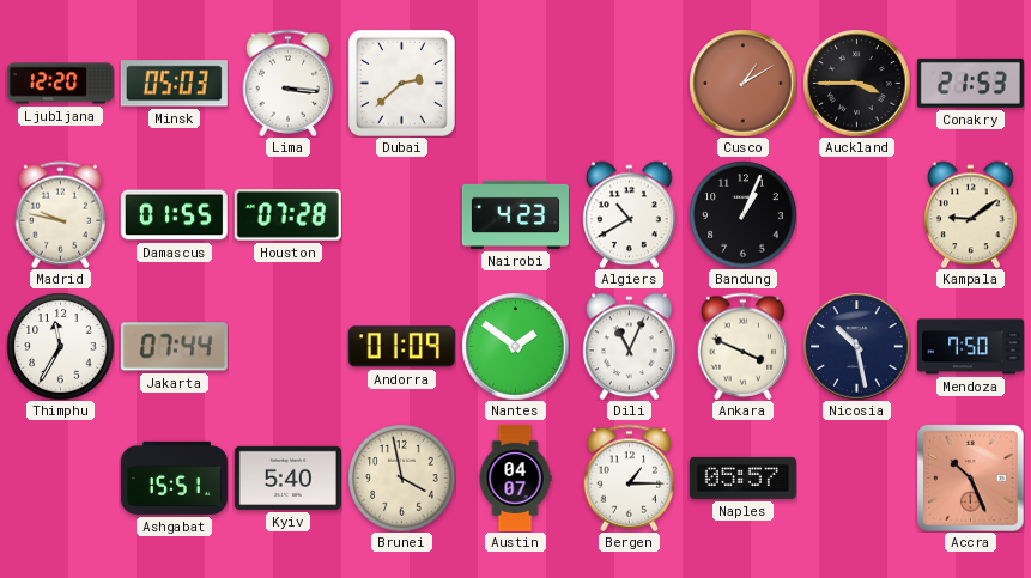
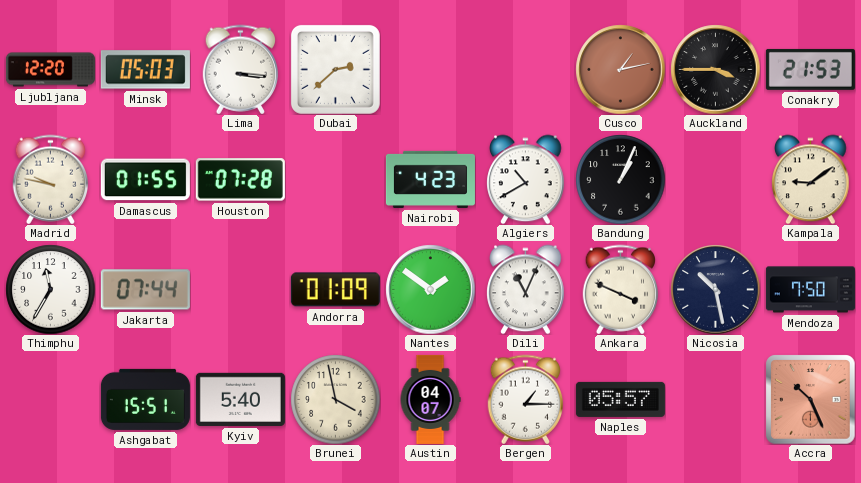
Cusco: 1:10 -> 1:13 (620, 69)
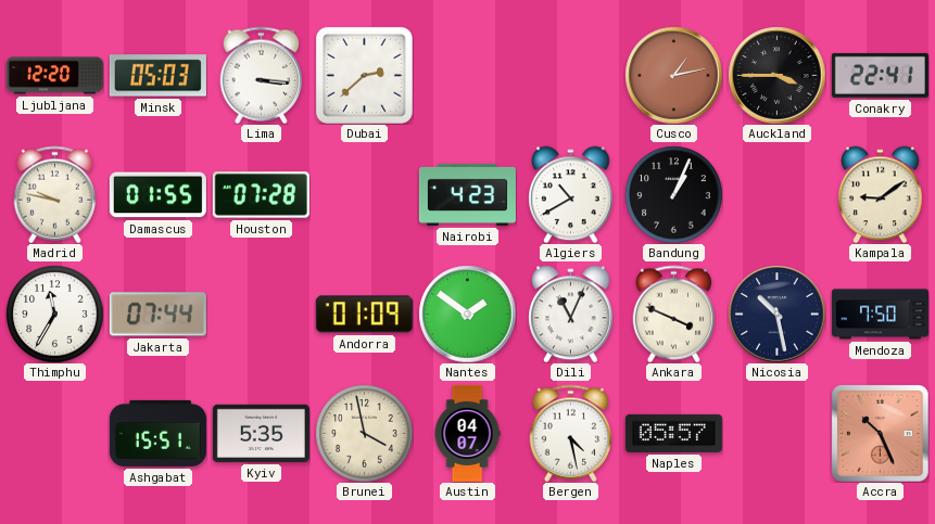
Conakry: 21:53 -> 22:41 (880, 75)
Kyiv: 5:40 -> 5:35 (261, 433)
Bergen: 1:15 -> 4:28 (571, 433)
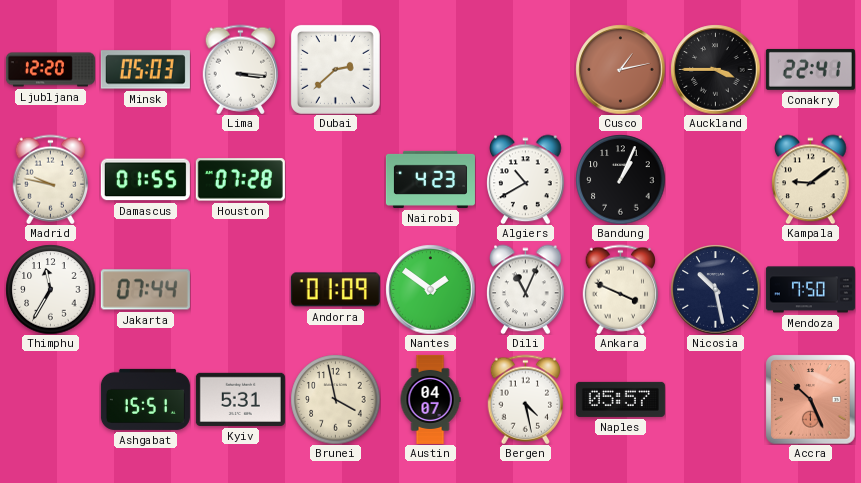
Kyiv: 5:35 -> 5:31 (240, 399)
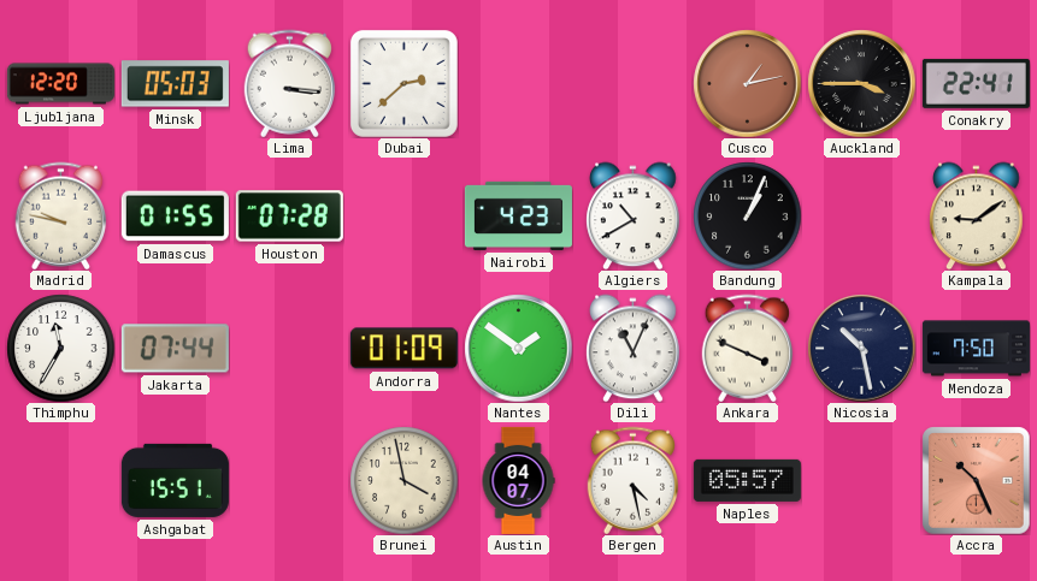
Kyiv: 5:31 -> none (240, 399)
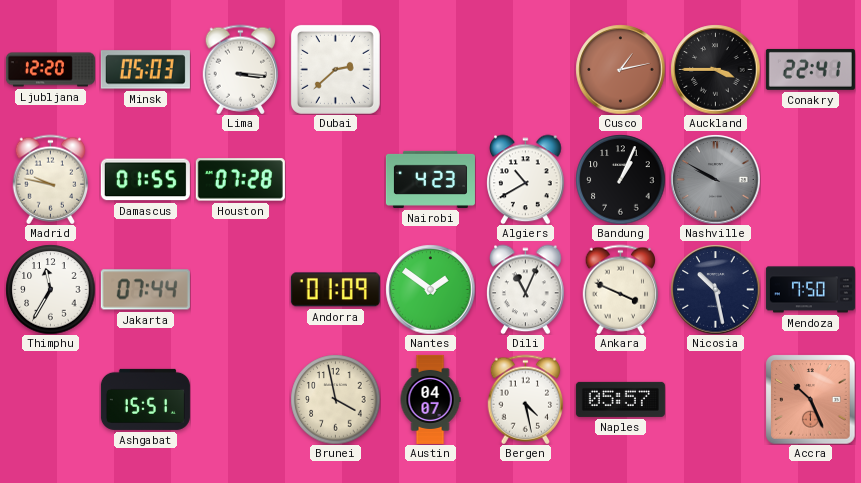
Nashville: none -> 9:50 (715, 179)
Kampala: 9:09 -> none (977, 215)
